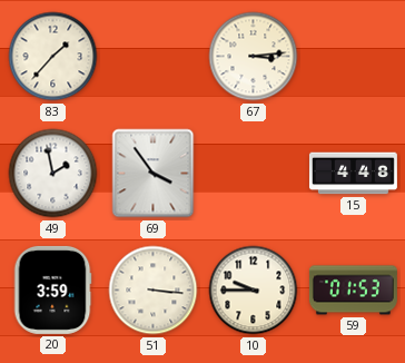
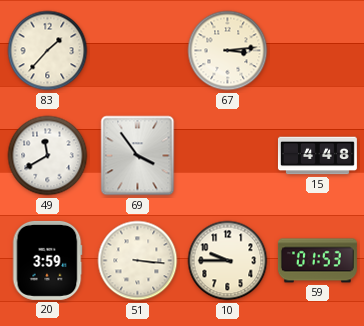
49: 1:58 -> 11:40 (48, 156)
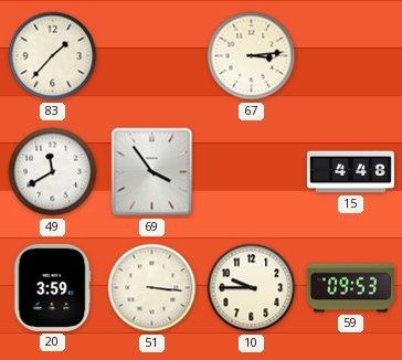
59: 01:53 -> 09:53 (350, 288)
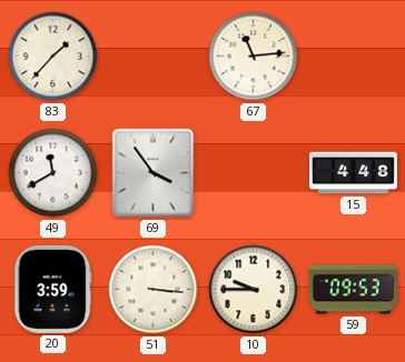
67: 3:14 -> 11:14 (254, 57)
